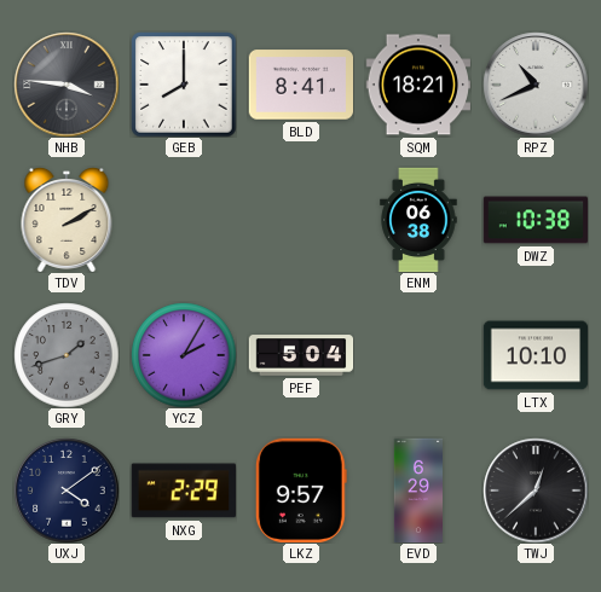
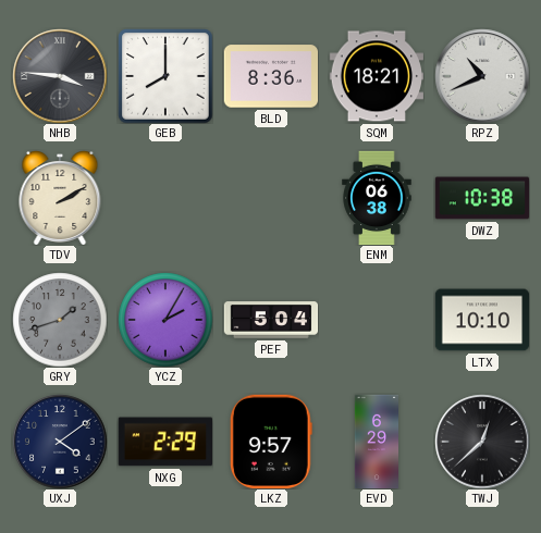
BLD: 8:41 -> 8:36 (271, 76)
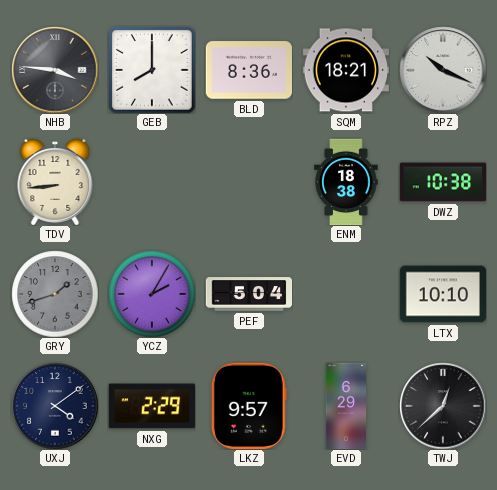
RPZ: 10:41 -> 10:19 (443, 70)
TDV: 2:10 -> 8:44 (55, 182)
ENM: 06:38 -> 18:38 (346, 182)
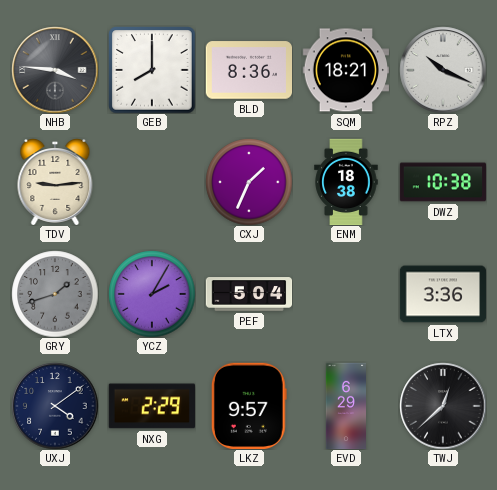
TDV: 8:44 -> 9:14 (55, 182)
CXJ: none -> 1:34 (249, 182)
LTX: 10:10 -> 3:36 (443, 294)
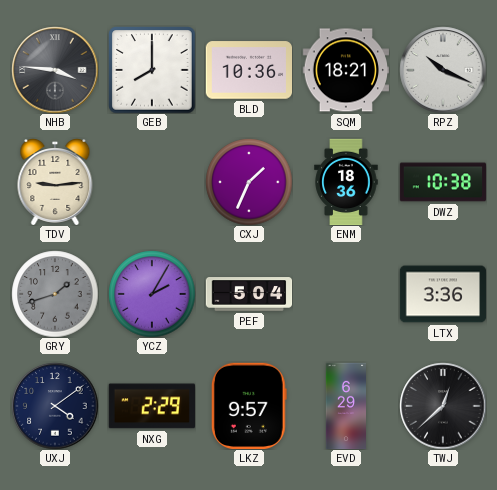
BLD: 8:36 -> 10:36 (249, 70)
ENM: 18:38 -> 18:36 (346, 182)
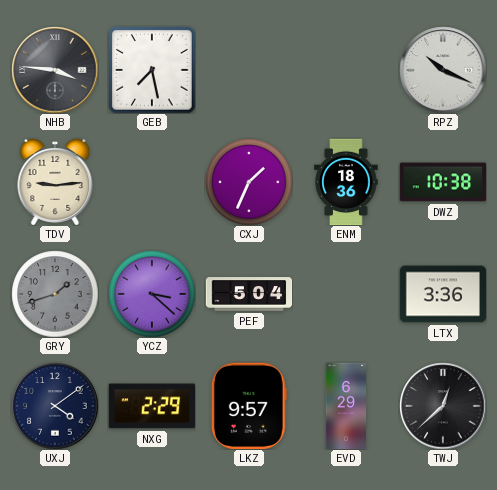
GEB: 8:00 -> 7:28 (152, 70)
BLD: 10:36 -> none (249, 70)
SQM: 18:21 -> none (345, 70)
YCZ: 2:05 -> 3:22 (152, 294)
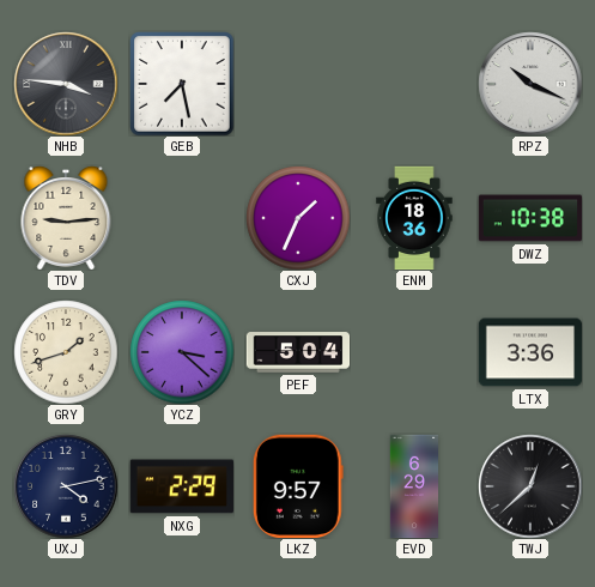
GRY dial: grey -> cream (66, 352)
UXJ: 4:09 -> 4:13 (66, 486)
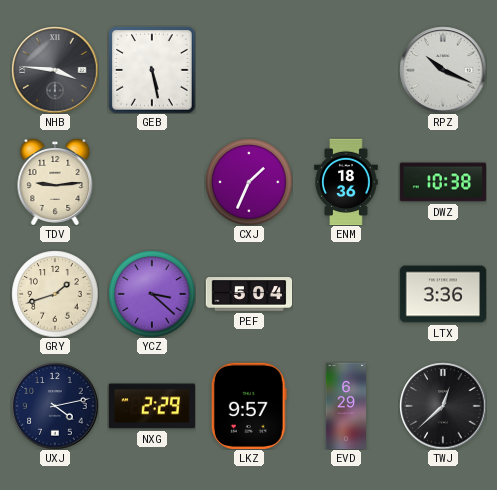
GEB: 7:28 -> 5:28 (152, 70)
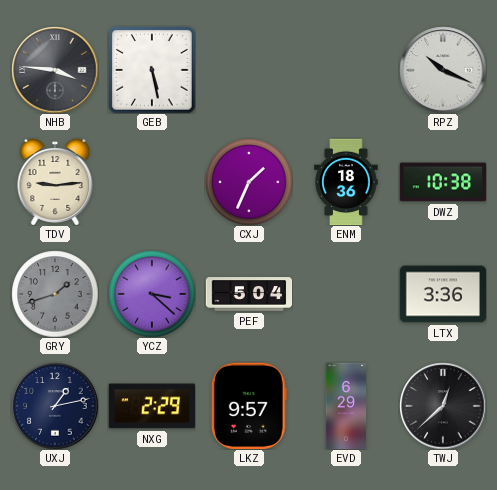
GRY dial: cream -> grey (55, 294)
UXJ: 4:13 -> 1:13 (55, 406)
